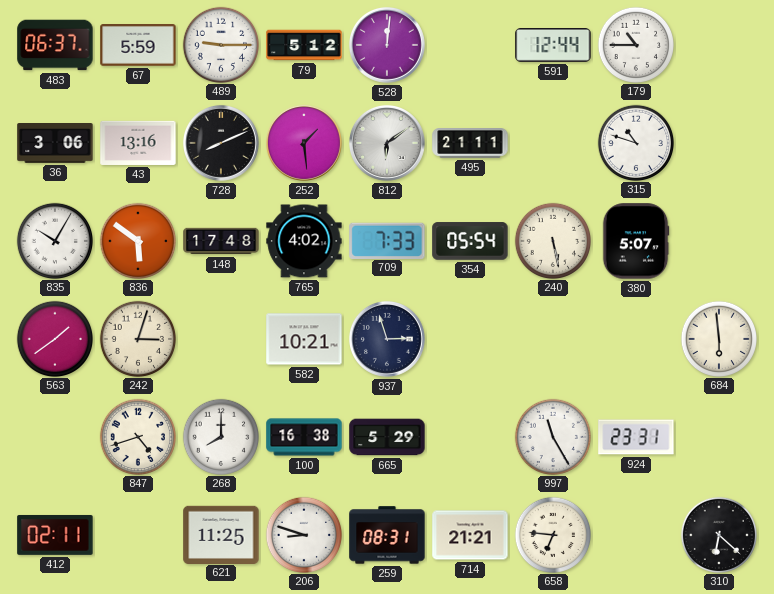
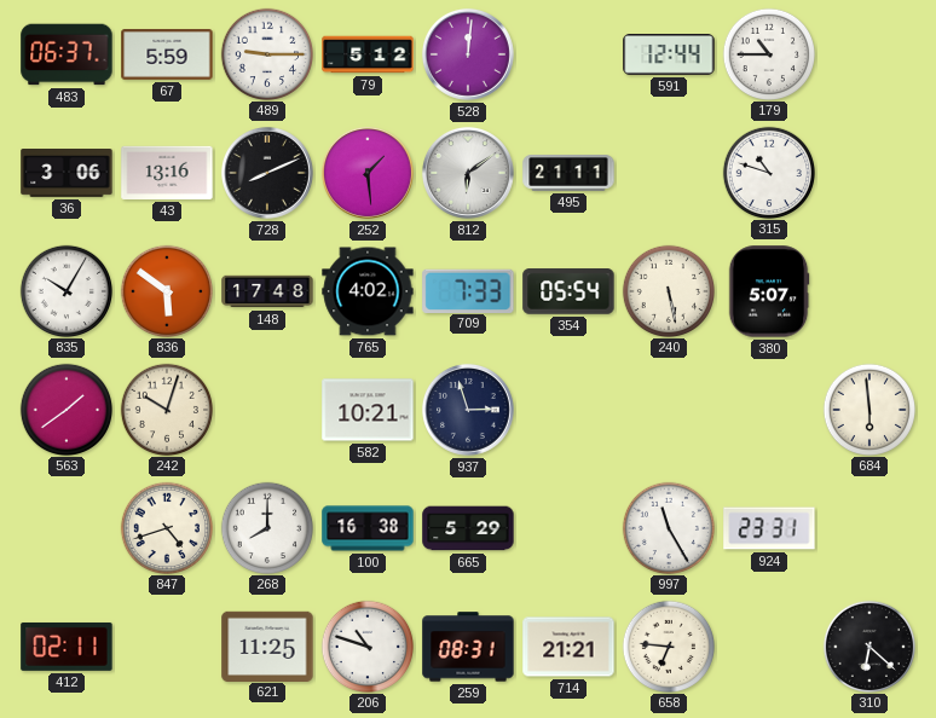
242: 3:03 -> 10:03 (166, 409)
206: 8:48 -> 10:48 (366, 645)
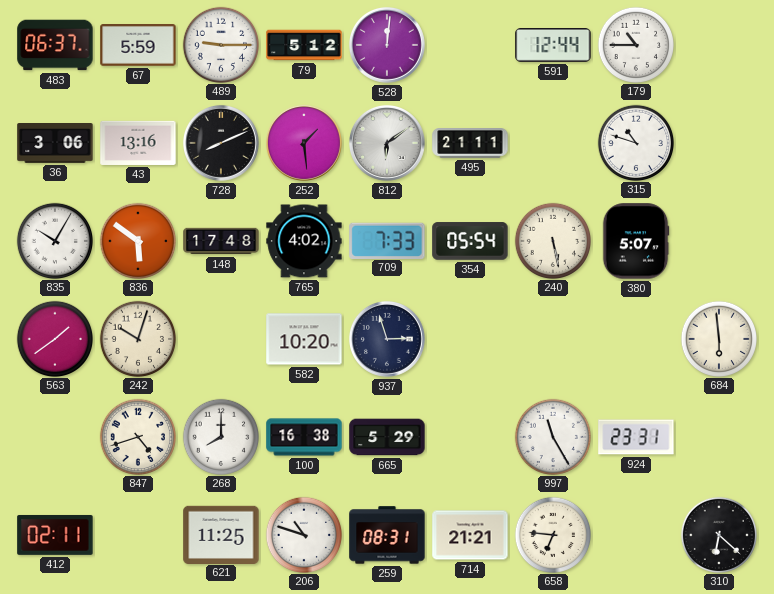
582: 10:21 -> 10:20 (304, 339)
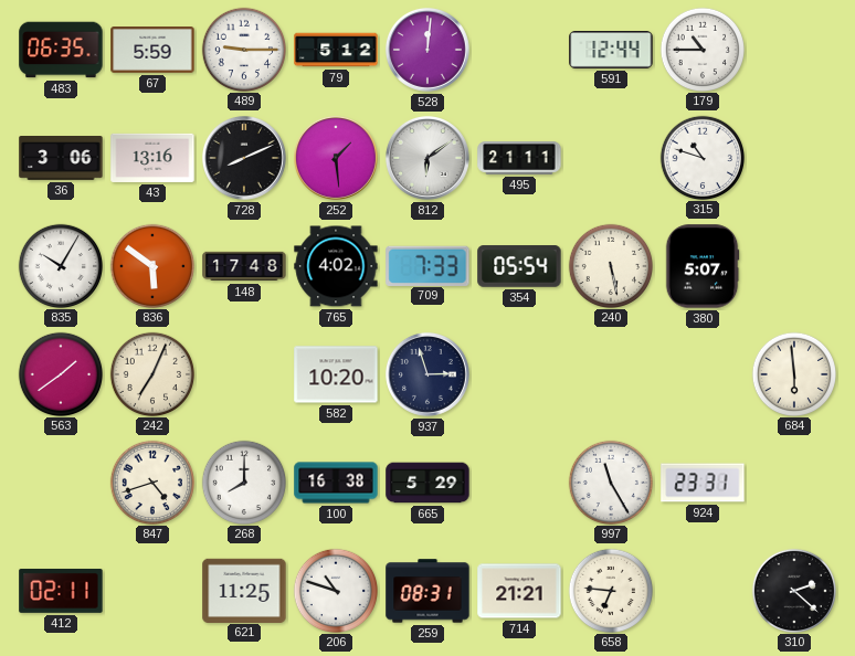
483: 06:37 -> 06:35 (61, 50)
242: 10:03 -> 7:04 (151, 373)
310: 6:22 -> 2:22 (793, 590)
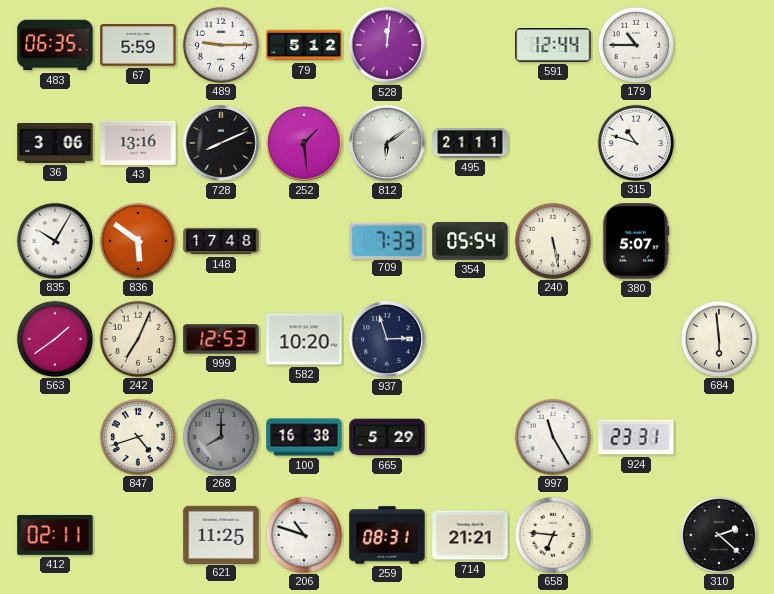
765: 4:02 -> none (336, 266)
999: none -> 12:53 (221, 339)
268 dial: white -> grey (220, 436)
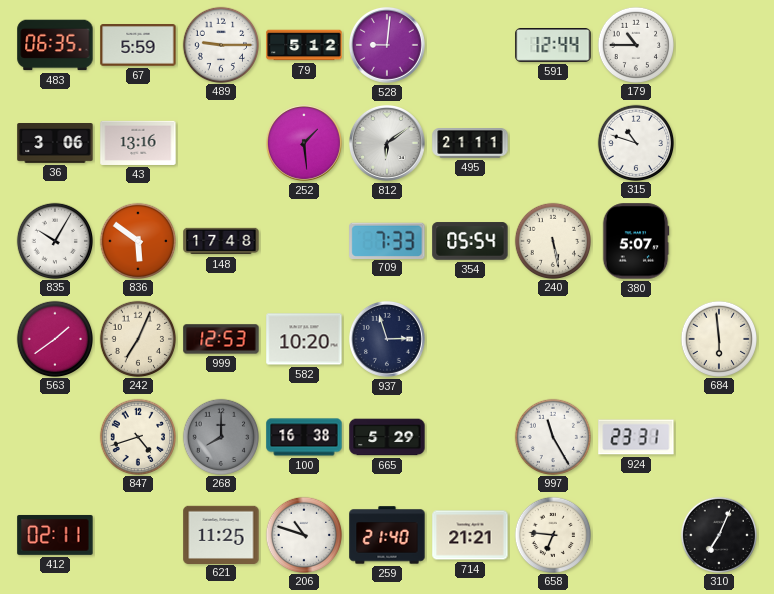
528: 12:01 -> 9:01 (387, 45)
728: 8:11 -> none (221, 143)
259: 08:31 -> 21:40 (387, 535)
310: 2:22 -> 7:04 (718, 534)
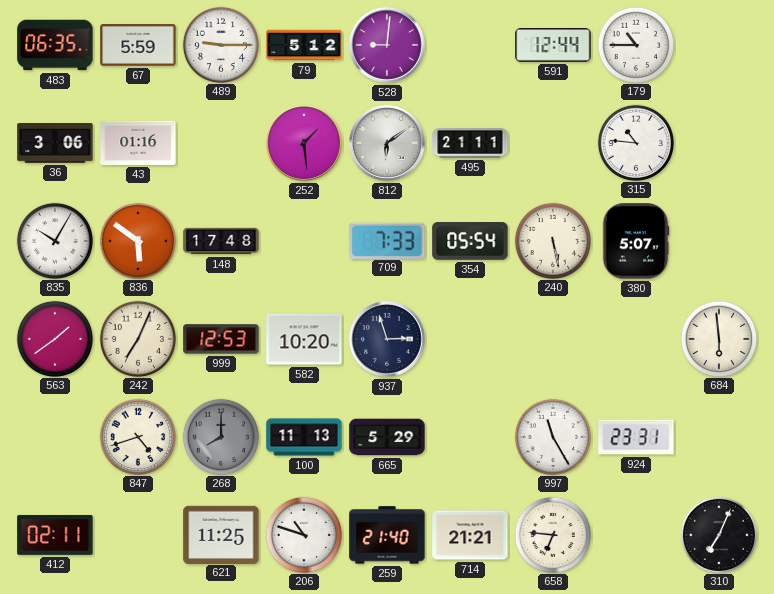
43: 13:16 -> 01:16 (138, 143)
315: 10:48 -> 10:46 (635, 142)
100: 16:38 -> 11:13 (304, 437)
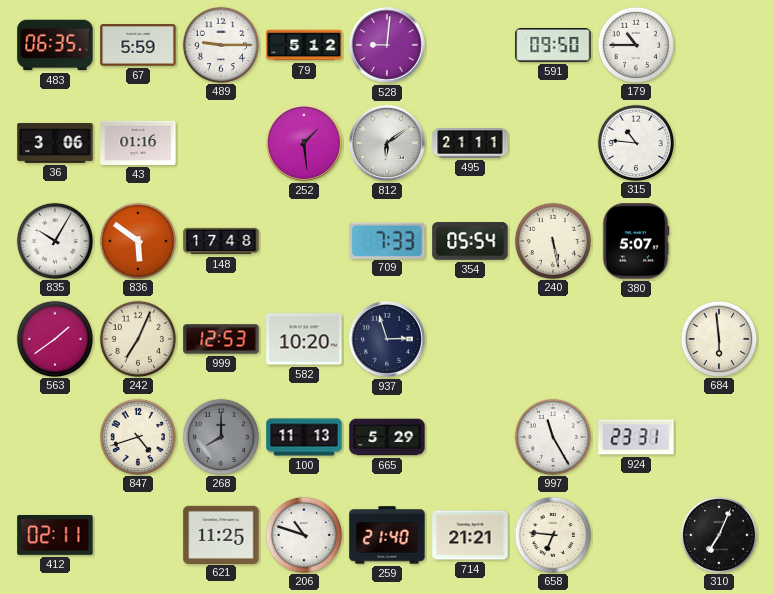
591: 12:44 -> 09:50 (553, 46)
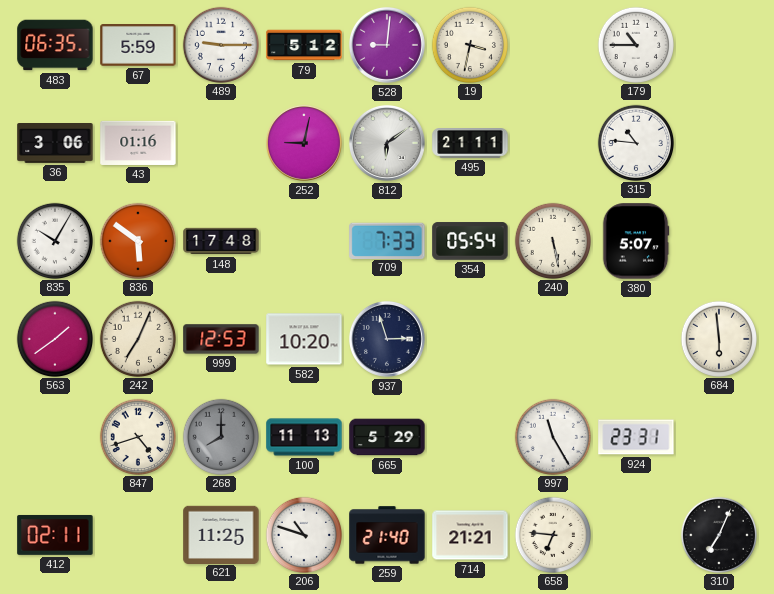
19: none -> 3:32 (469, 44)
591: 09:50 -> none (553, 46)
252: 1:29 -> 9:02 (304, 143)
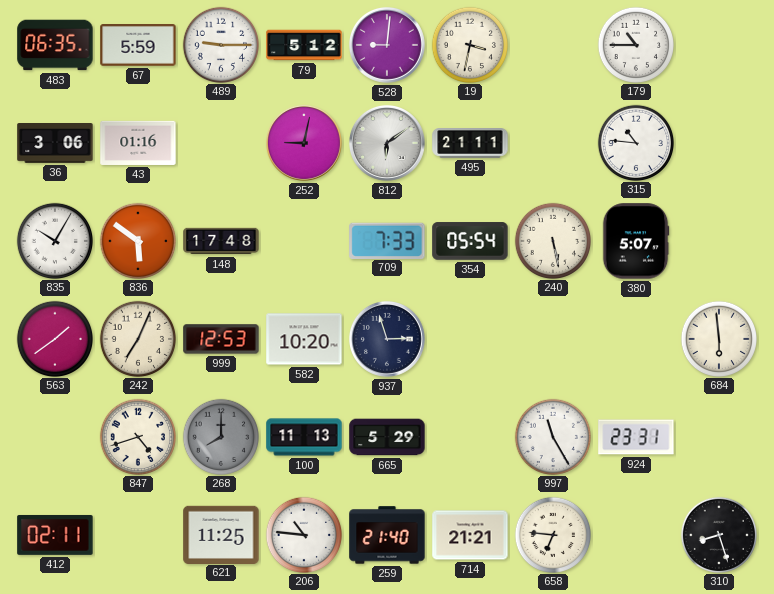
206: 10:48 -> 10:46 (303, 534)
310: 7:04 -> 8:27 (718, 534)
